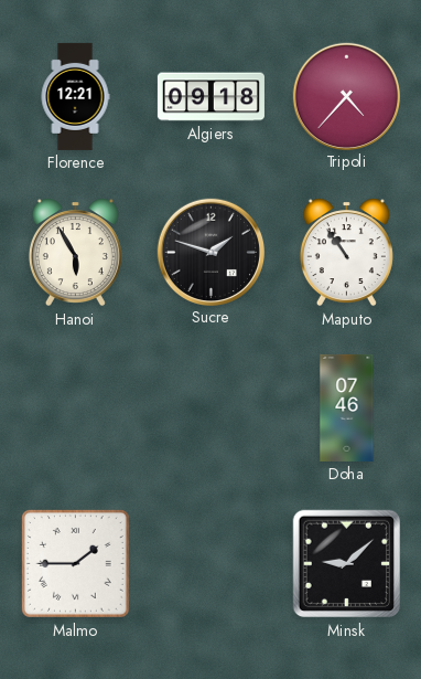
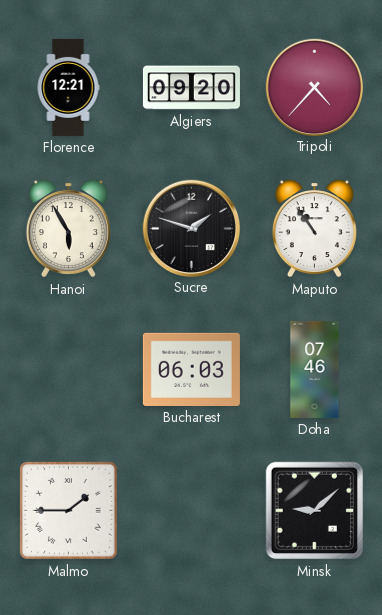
Algiers: 09:18 -> 09:20 (191, 88)
Bucharest: none -> 06:03 (191, 369)
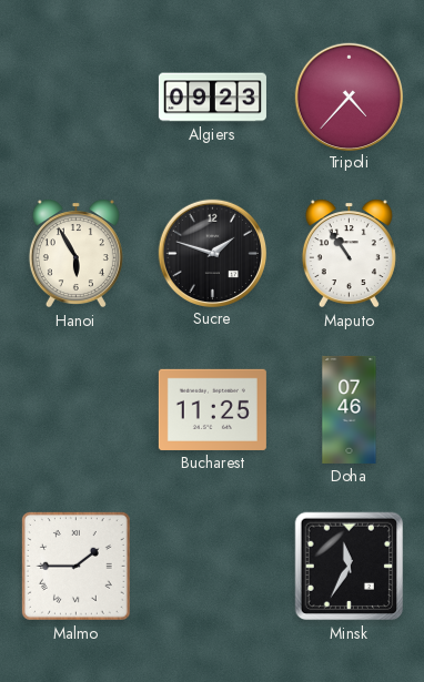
Florence: 12:21 -> none (68, 87)
Algiers: 09:20 -> 09:23 (212, 98)
Bucharest: 06:03 -> 11:25 (212, 409)
Minsk: 9:08 -> 11:35 (350, 567)
